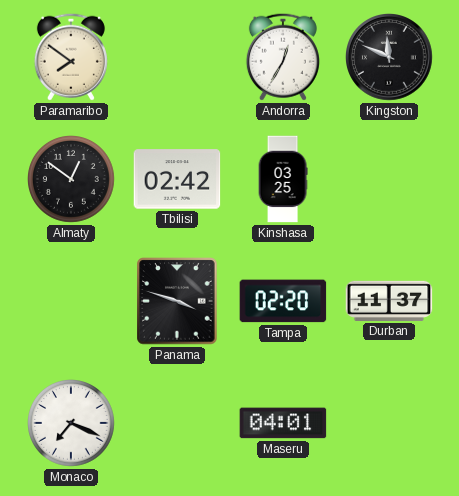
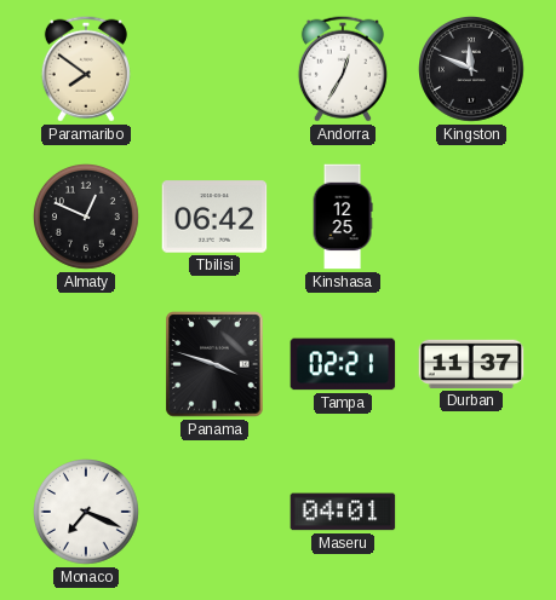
Almaty: 12:51 -> 12:49 (87, 218)
Tbilisi: 02:42 -> 06:42 (214, 217)
Kinshasa: 03:25 -> 12:25 (343, 217)
Tampa: 02:20 -> 02:21 (343, 364)
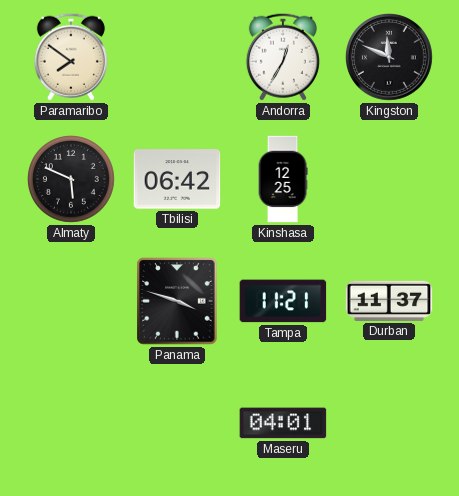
Almaty: 12:49 -> 5:49 (72, 180)
Tampa: 02:21 -> 11:21 (283, 301)
Monaco: 7:19 -> none (87, 513)
